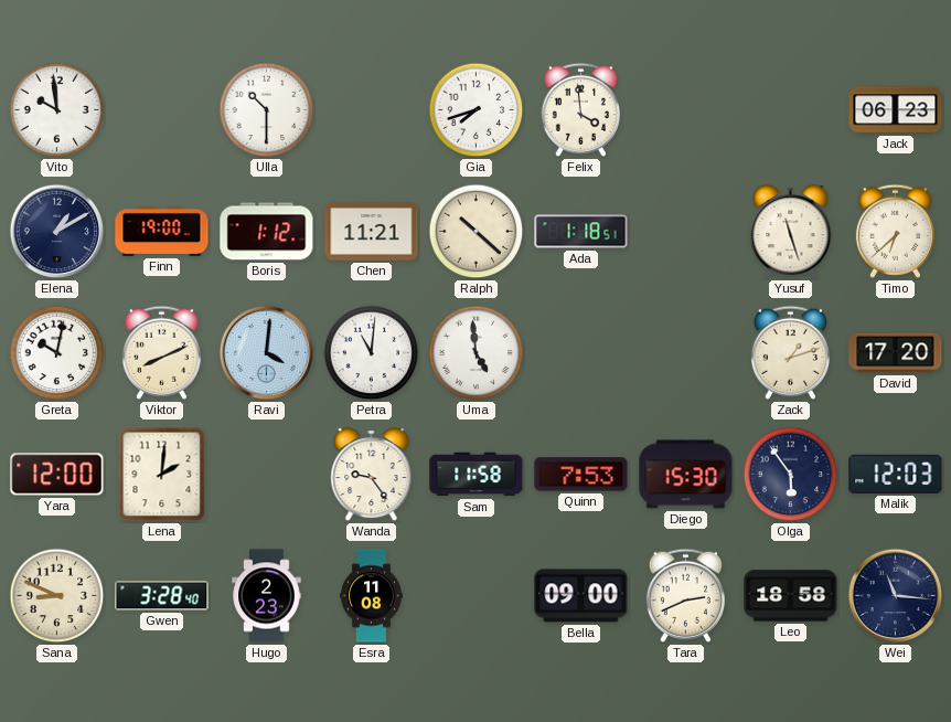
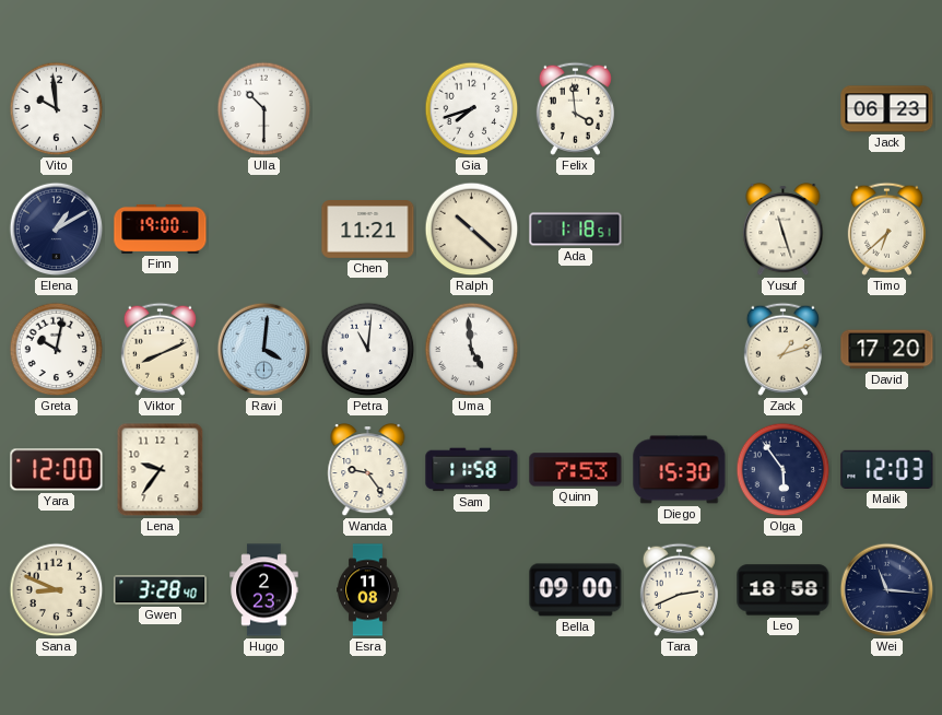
Boris: 1:12 -> none (267, 232)
Lena: 2:01 -> 9:36 (161, 470)
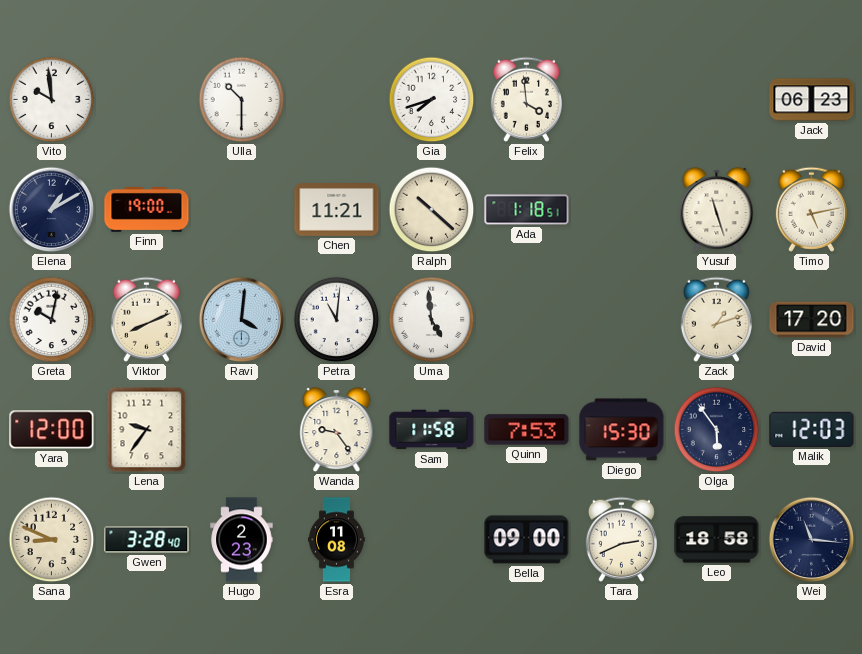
Timo: 6:38 -> 5:13 (811, 209)
